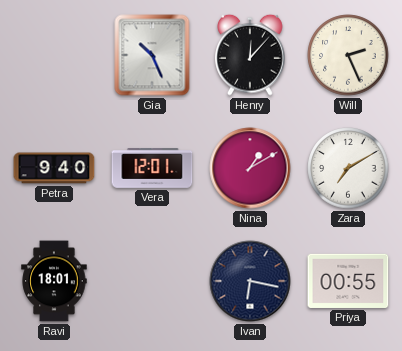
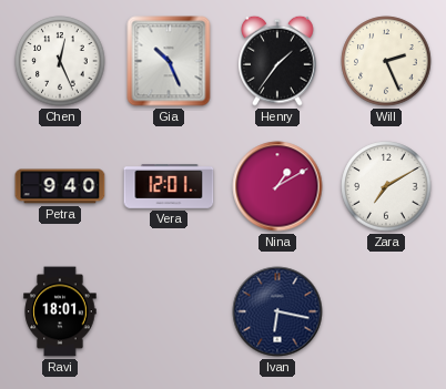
Chen: none -> 12:26 (60, 61)
Henry: 12:07 -> 1:36 (277, 61)
Priya: 00:55 -> none (348, 281)
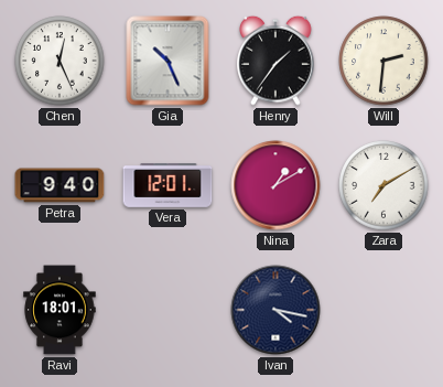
Will: 2:26 -> 2:31 (383, 61)
Ivan: 6:17 -> 4:17 (275, 310)
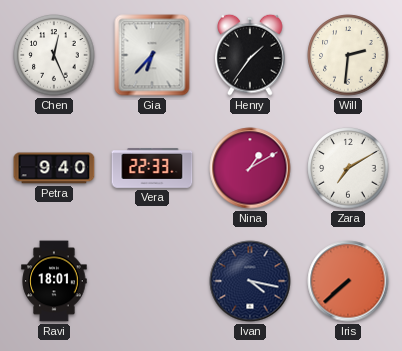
Gia: 10:26 -> 6:37 (152, 55)
Vera: 12:01 -> 22:33 (152, 168)
Iris: none -> 7:38 (348, 281)
